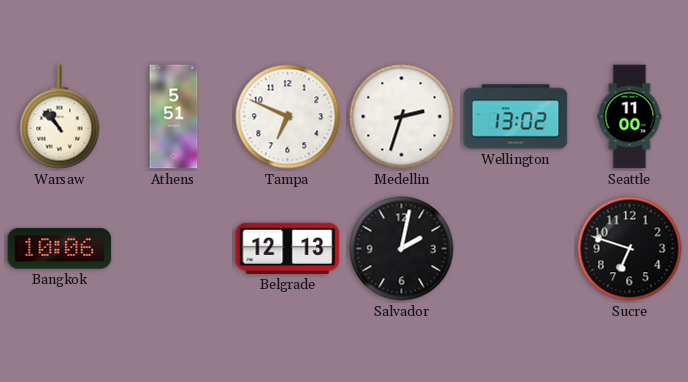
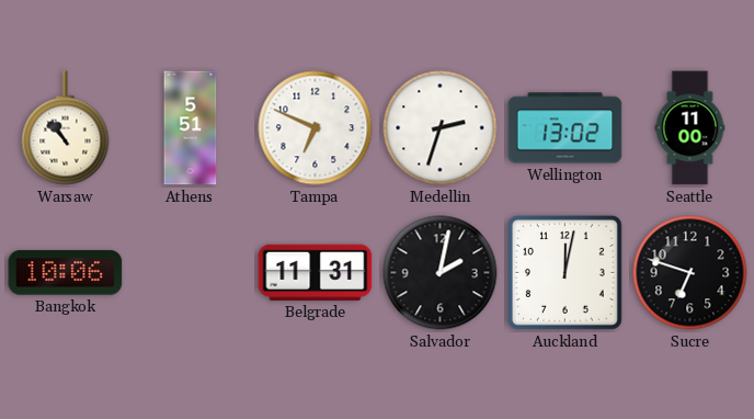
Belgrade: 12:13 -> 11:31 (316, 272)
Auckland: none -> 12:02 (564, 272)
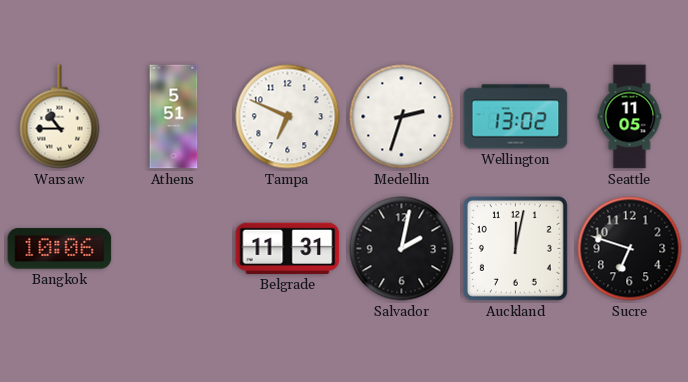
Warsaw: 10:53 -> 10:45 (60, 117)
Seattle: 11:00 -> 11:05 (630, 117)
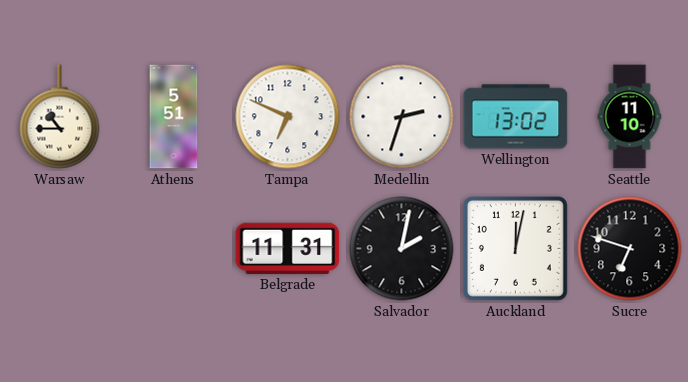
Seattle: 11:05 -> 11:10 (630, 117)
Bangkok: 10:06 -> none (60, 249)
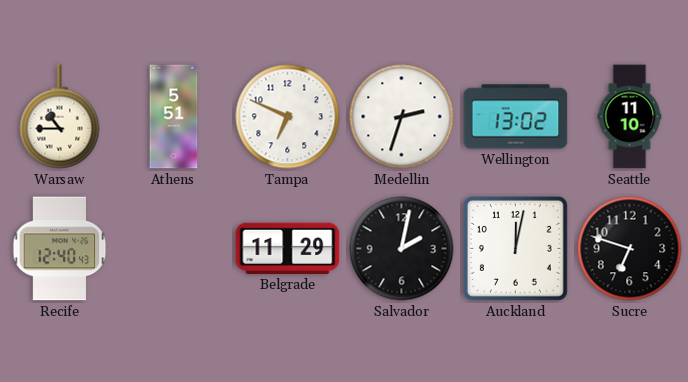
Recife: none -> 12:40 (60, 249)
Belgrade: 11:31 -> 11:29 (288, 248)
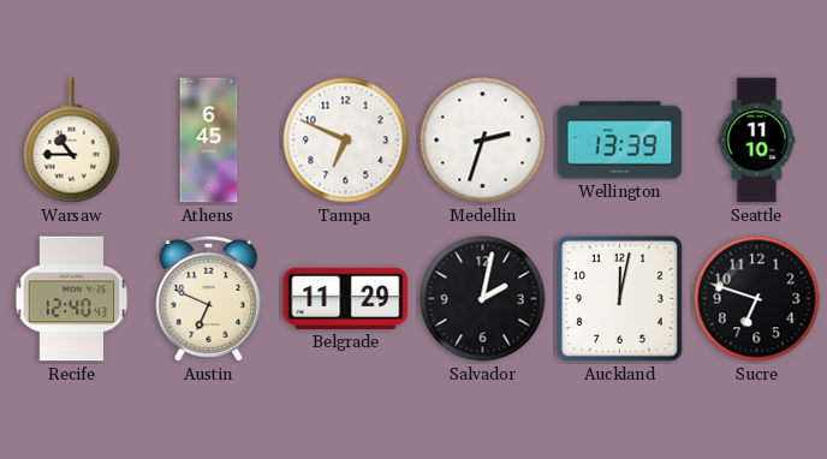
Athens: 5:51 -> 6:45 (209, 141)
Wellington: 13:02 -> 13:39 (620, 141)
Austin: none -> 6:49 (209, 298)
